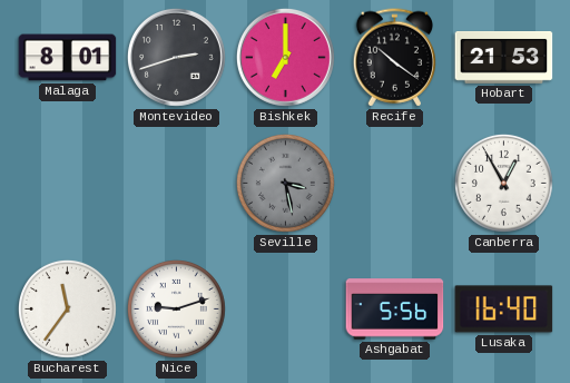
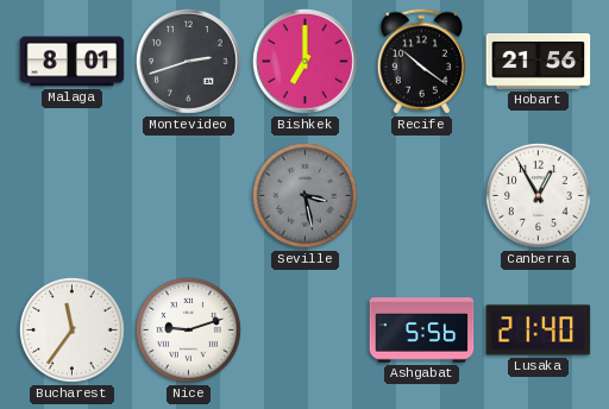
Hobart: 21:53 -> 21:56 (539, 62)
Lusaka: 16:40 -> 21:40 (539, 331)
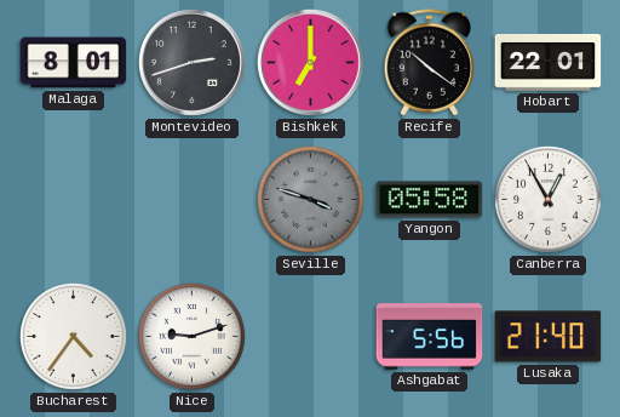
Hobart: 21:56 -> 22:01 (549, 63)
Seville: 3:28 -> 3:48 (310, 199)
Yangon: none -> 05:58 (430, 200)
Bucharest: 11:36 -> 4:36 (73, 336)
